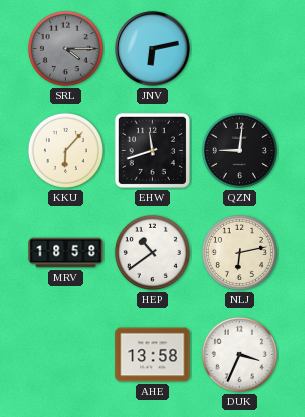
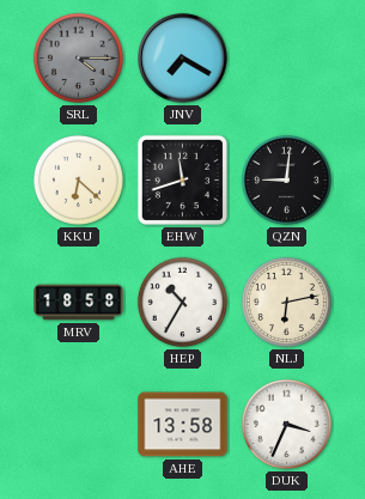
JNV: 6:13 -> 7:20 (183, 59)
KKU: 6:07 -> 6:22 (78, 179)
HEP: 10:39 -> 10:35 (182, 302)
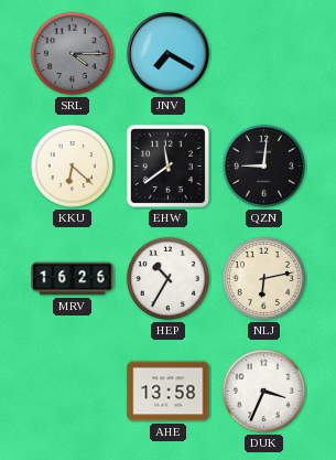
EHW: 11:42 -> 11:39 (167, 165)
MRV: 18:58 -> 16:26 (73, 279)
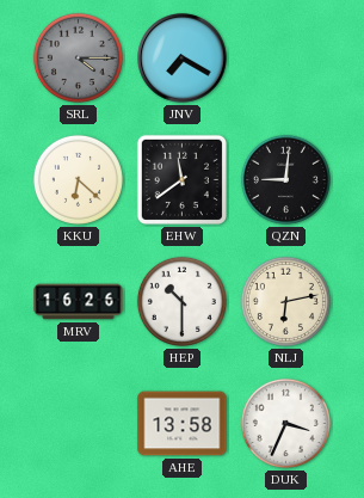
HEP: 10:35 -> 10:30 (181, 301)
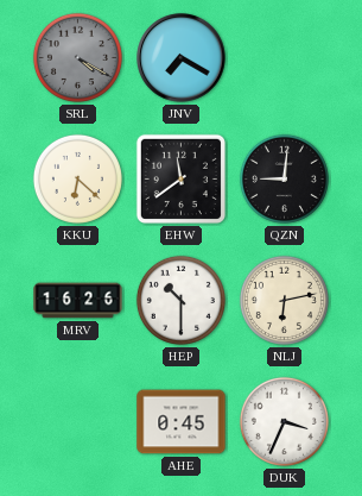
SRL: 4:15 -> 4:20 (77, 57)
AHE: 13:58 -> 0:45 (182, 422)
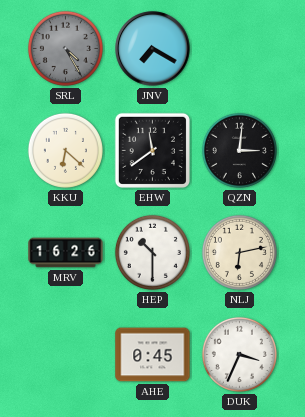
SRL: 4:20 -> 4:25 (65, 48)
QZN: 9:01 -> 3:01 (239, 150)
